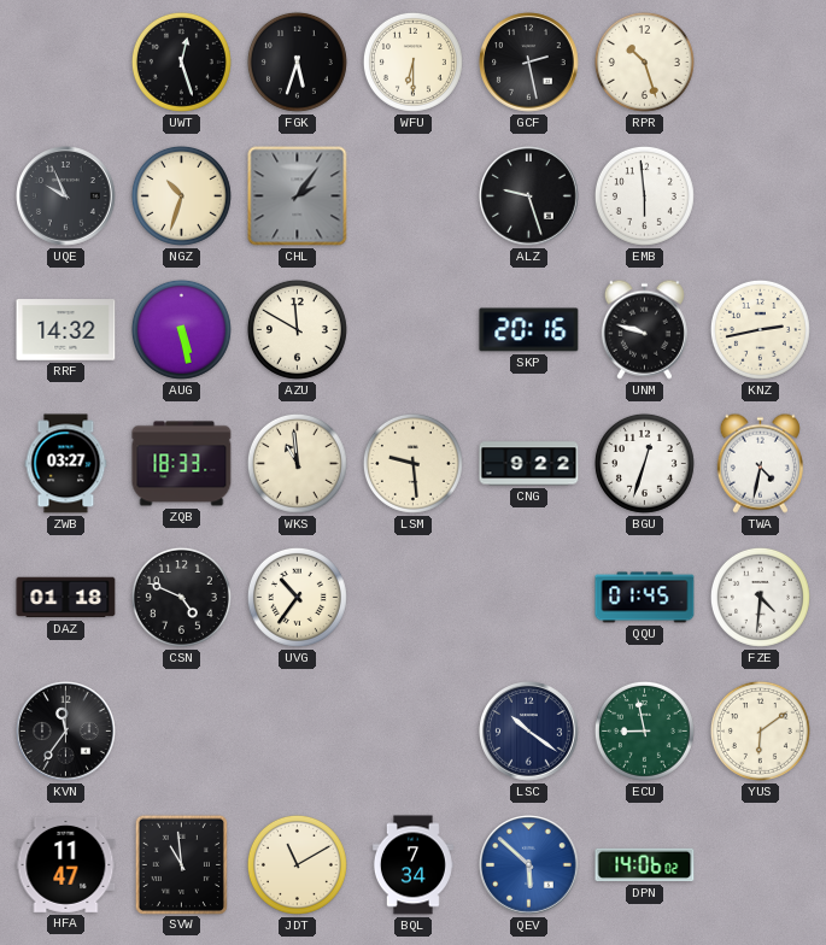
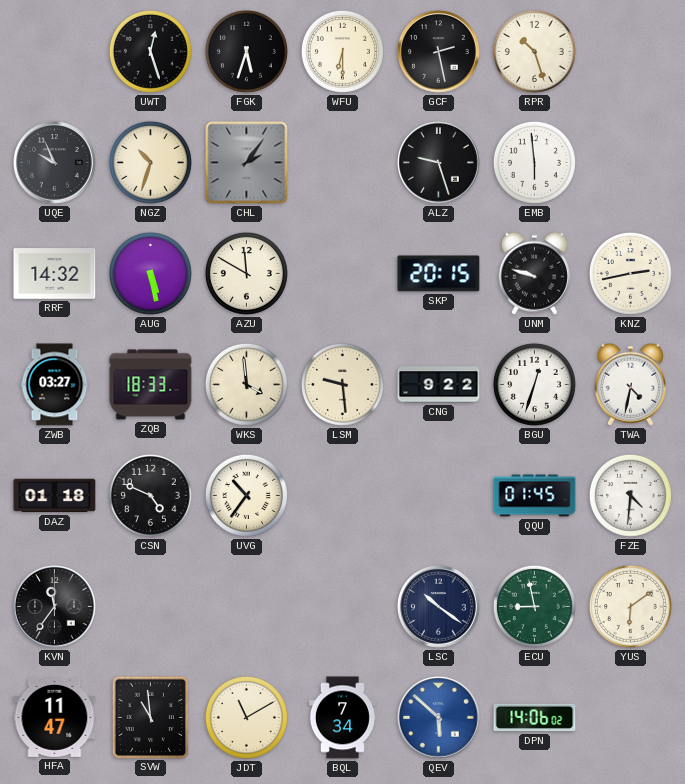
SKP: 20:16 -> 20:15 (439, 274)
WKS: 10:59 -> 3:59 (246, 384)
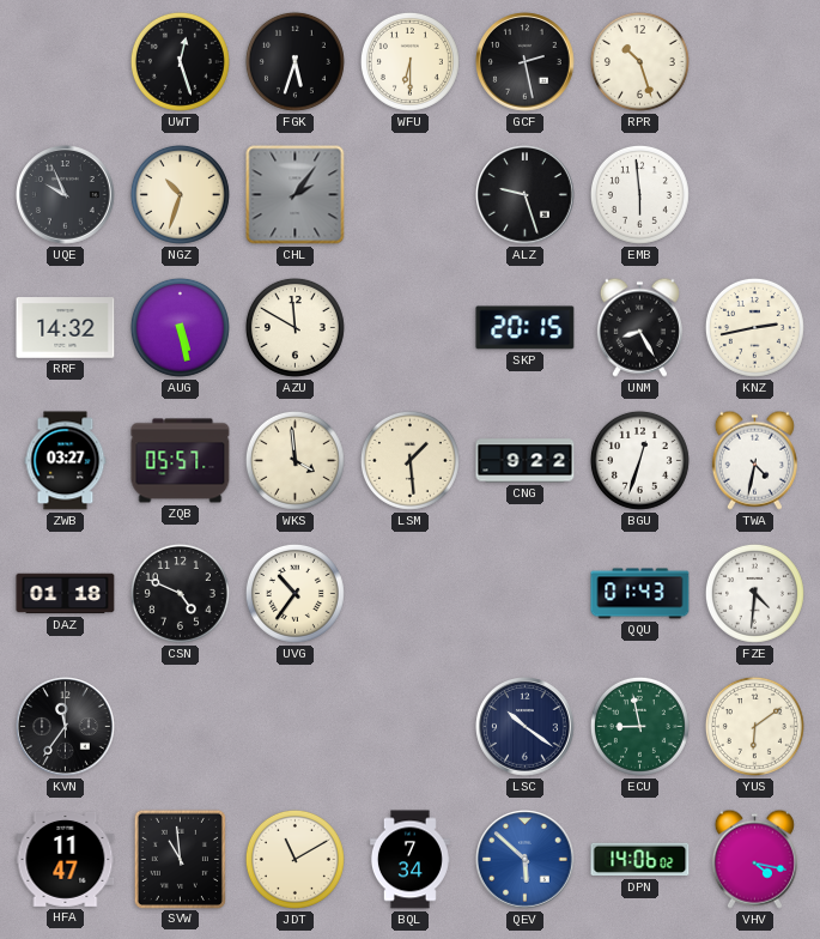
UNM: 9:48 -> 8:25 (639, 327)
ZQB: 18:33 -> 05:57 (181, 461)
LSM: 9:29 -> 1:29 (409, 460)
QQU: 01:45 -> 01:43 (640, 594)
VHV: none -> 4:17 (754, 859)
